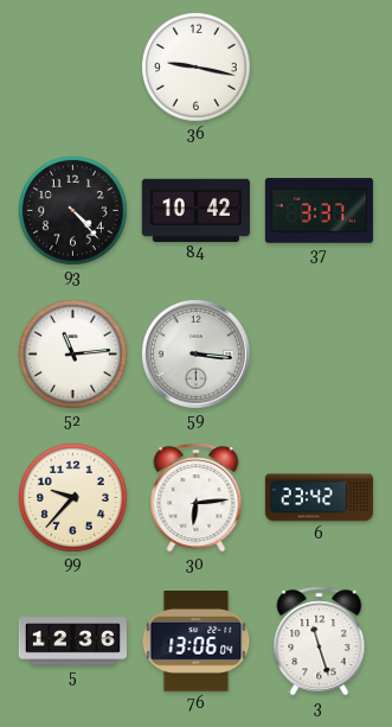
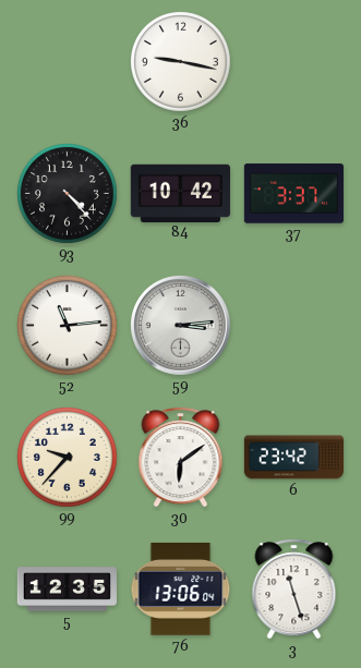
59: 3:16 -> 3:14 (180, 325)
30: 6:14 -> 6:09 (181, 458)
5: 12:36 -> 12:35 (67, 590)
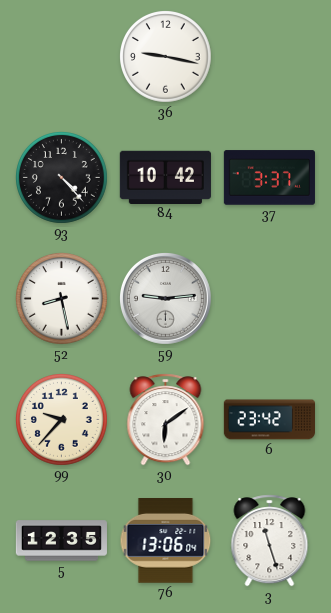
52: 11:14 -> 8:28 (62, 299)
59: 3:14 -> 9:14 (165, 298)
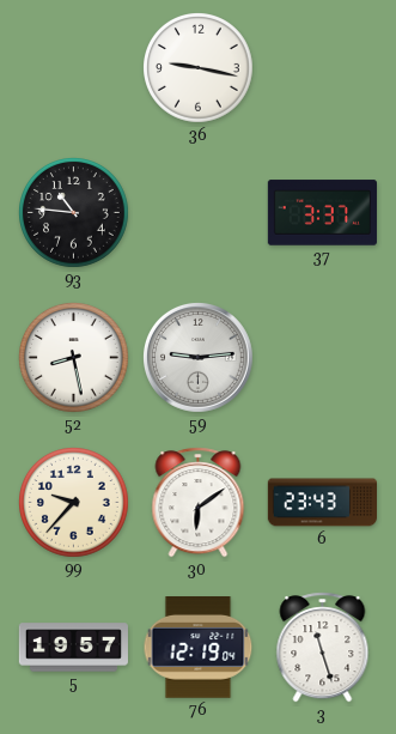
93: 4:23 -> 10:46 (74, 213)
84: 10:42 -> none (165, 177)
6: 23:42 -> 23:43 (322, 503)
5: 12:35 -> 19:57 (73, 648)
76: 13:06 -> 12:19 (199, 648)
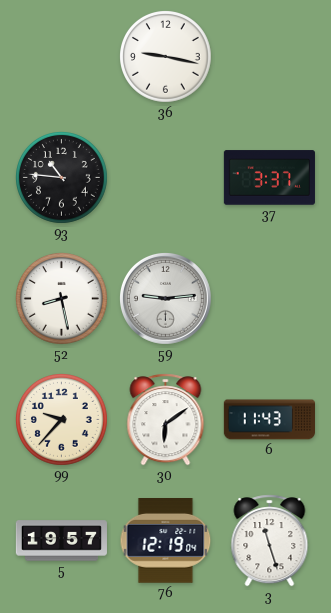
6: 23:43 -> 11:43 (269, 420)
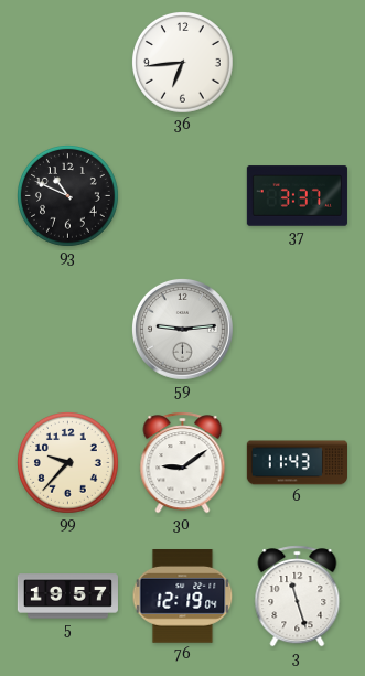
36: 9:17 -> 6:44 (183, 63)
93: 10:46 -> 10:49 (68, 196)
52: 8:28 -> none (62, 299)
30: 6:09 -> 9:09 (183, 463)
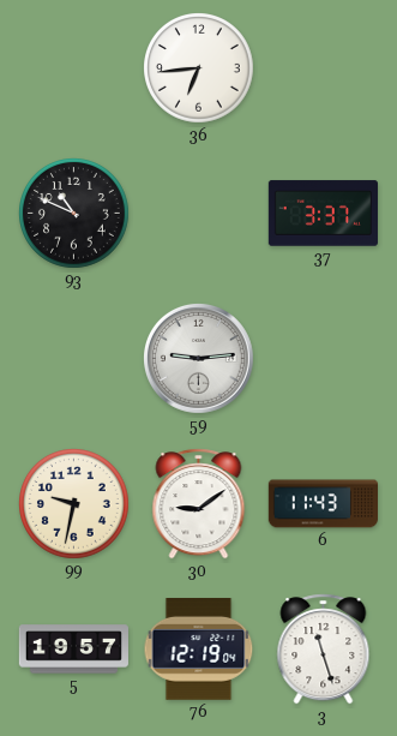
99: 9:37 -> 9:32 (74, 504)
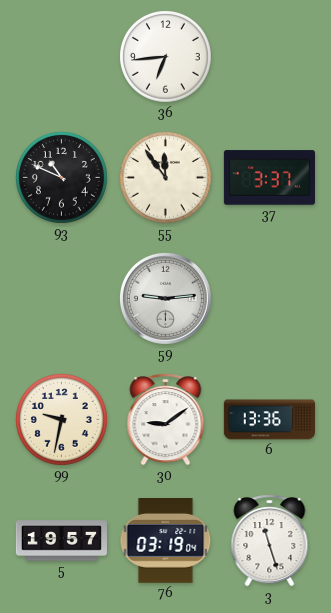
55: none -> 11:54 (166, 178)
6: 11:43 -> 13:36 (269, 420)
76: 12:19 -> 03:19 (166, 541)
